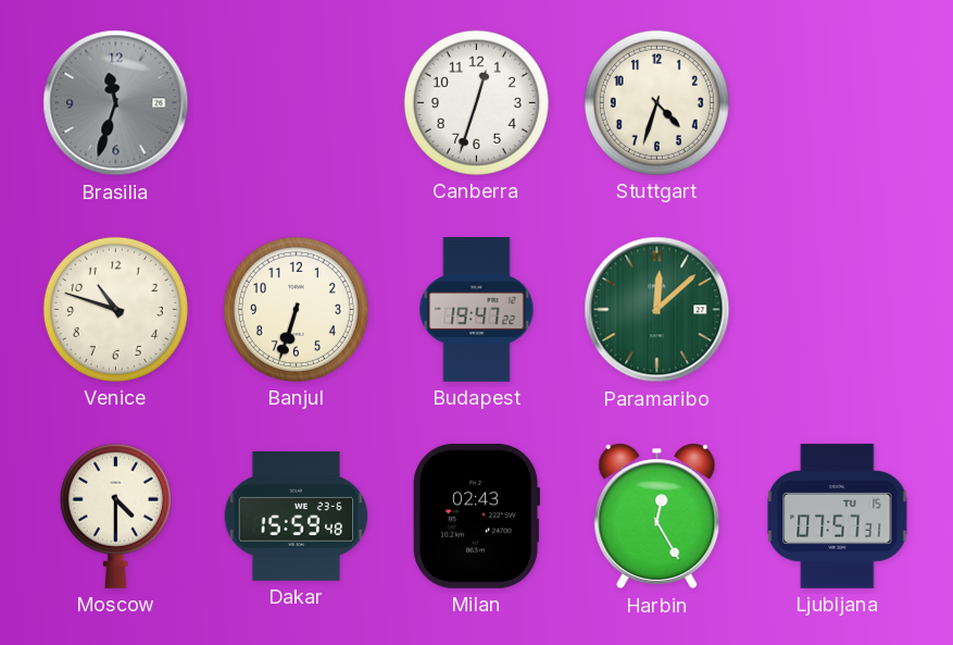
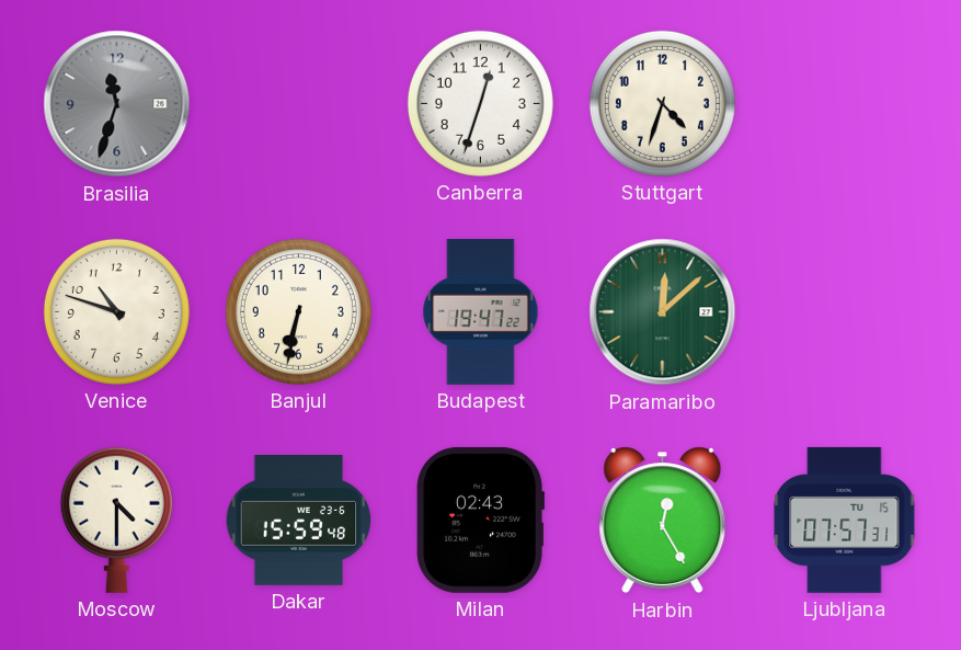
Banjul: 6:33 -> 6:32 (298, 311)
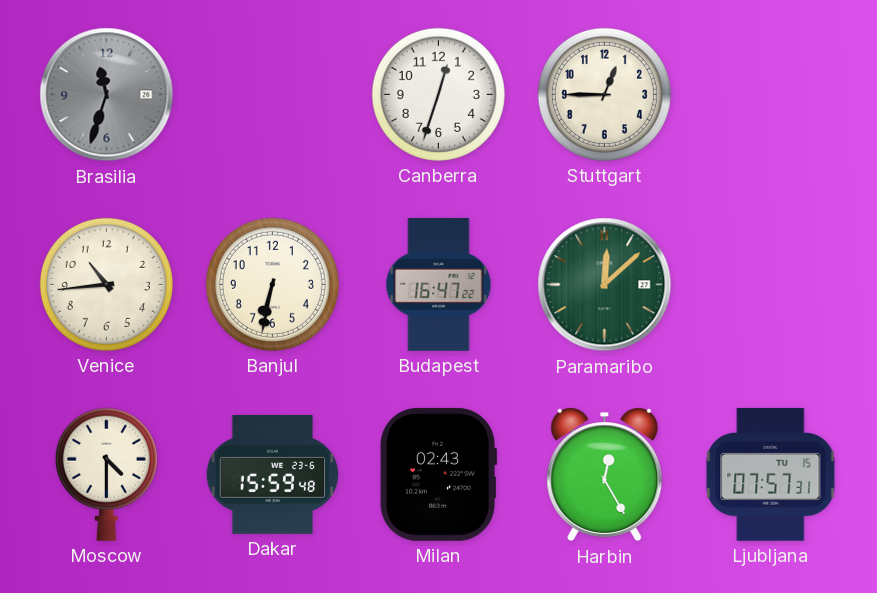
Stuttgart: 4:33 -> 12:45 (604, 94)
Venice: 10:48 -> 10:44 (106, 284)
Budapest: 19:47 -> 16:47 (439, 284)
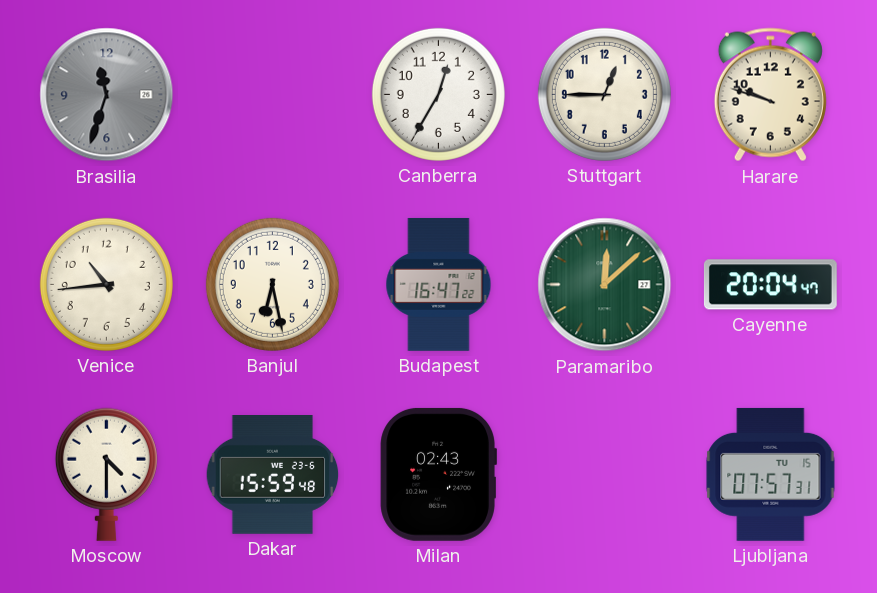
Canberra: 12:33 -> 12:35 (438, 94)
Harare: none -> 9:48 (770, 95)
Banjul: 6:32 -> 6:28 (272, 284)
Cayenne: none -> 20:04 (770, 285)
Harbin: 12:25 -> none (605, 475)
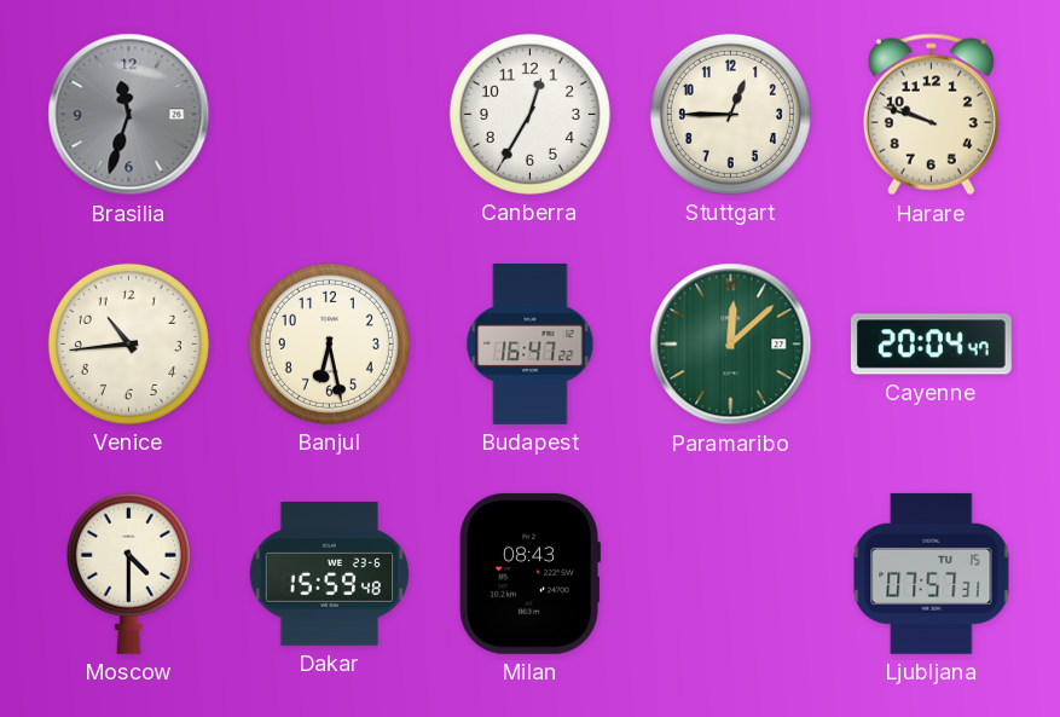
Milan: 02:43 -> 08:43 (529, 573)
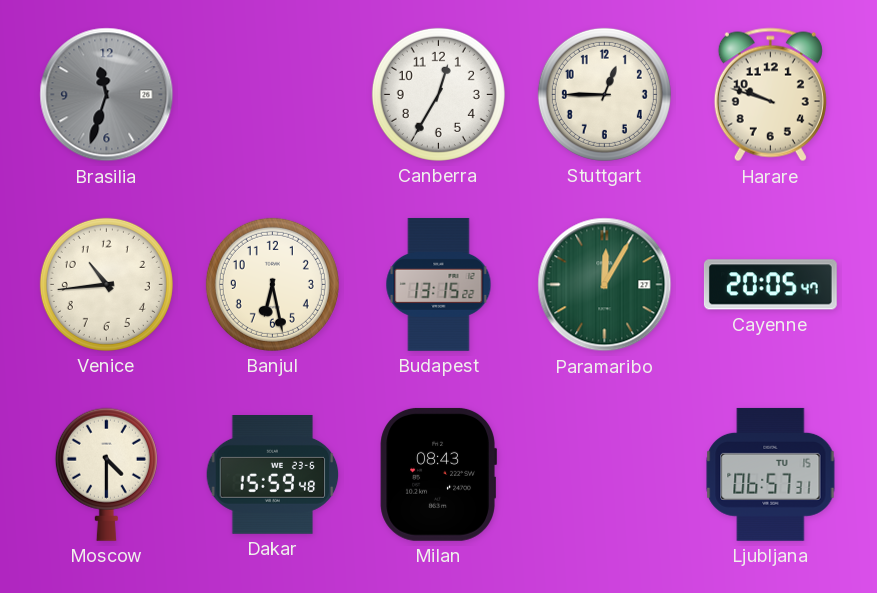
Budapest: 16:47 -> 13:15 (439, 284)
Paramaribo: 12:08 -> 12:05 (605, 285)
Cayenne: 20:04 -> 20:05 (770, 285)
Ljubljana: 07:57 -> 06:57 (771, 474)
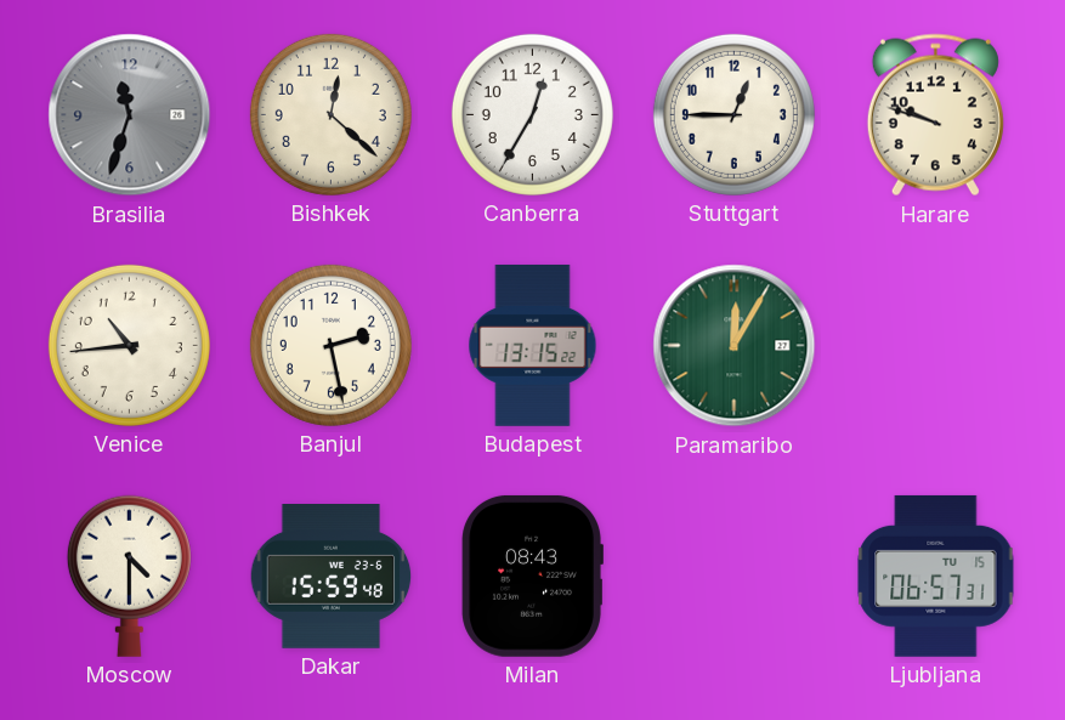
Bishkek: none -> 12:22 (330, 114)
Banjul: 6:28 -> 2:28 (330, 345)
Cayenne: 20:05 -> none (770, 285)
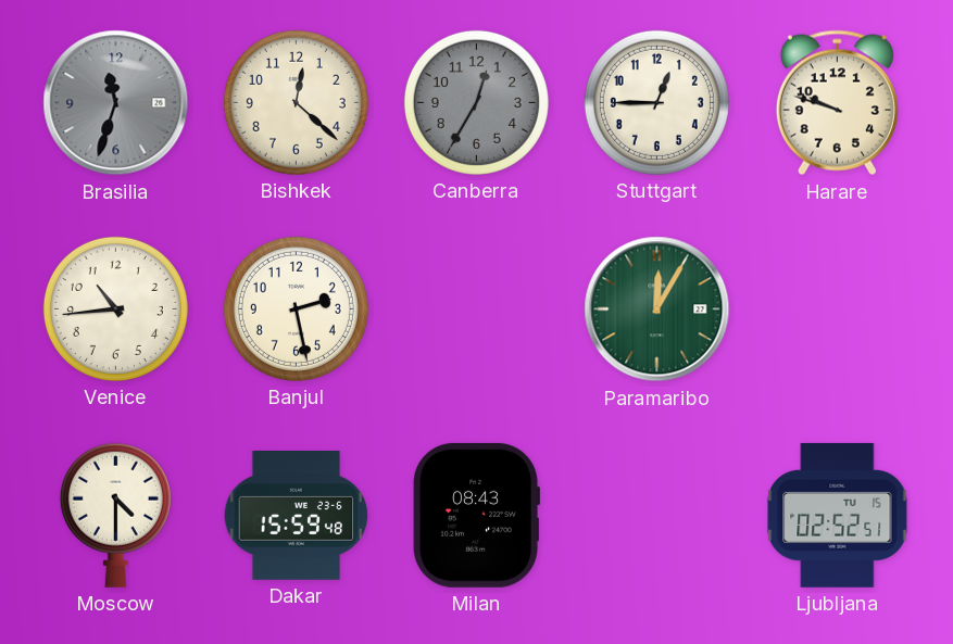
Canberra dial: white -> grey (476, 102)
Budapest: 13:15 -> none (533, 345)
Ljubljana: 06:57 -> 02:52 (838, 515)
